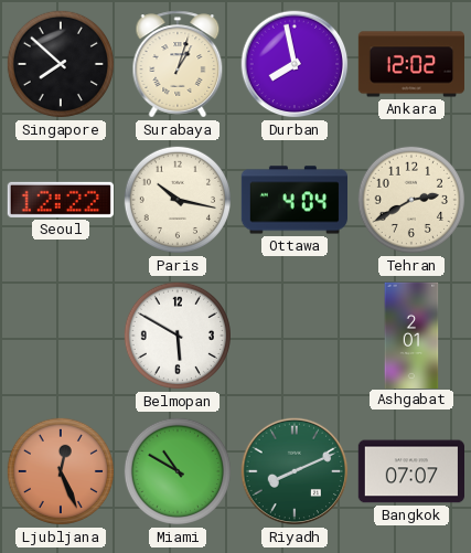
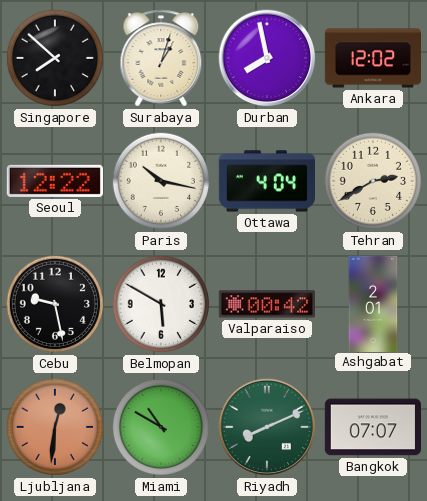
Cebu: none -> 9:28 (55, 304)
Valparaiso: none -> 00:42 (267, 304)
Ljubljana: 12:26 -> 12:31 (55, 427)
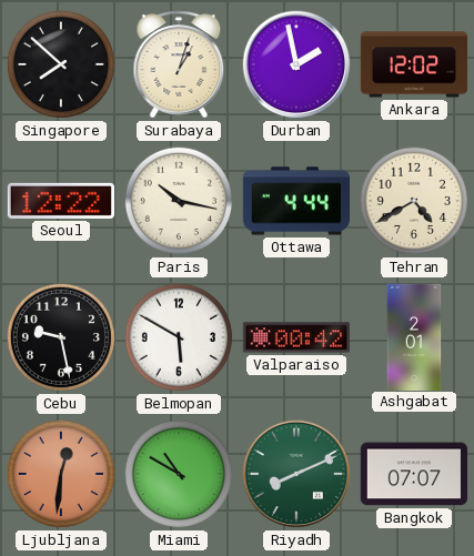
Durban: 7:58 -> 1:58 (296, 64)
Ottawa: 4:04 -> 4:44 (295, 201)
Tehran: 2:40 -> 4:40 (414, 201)
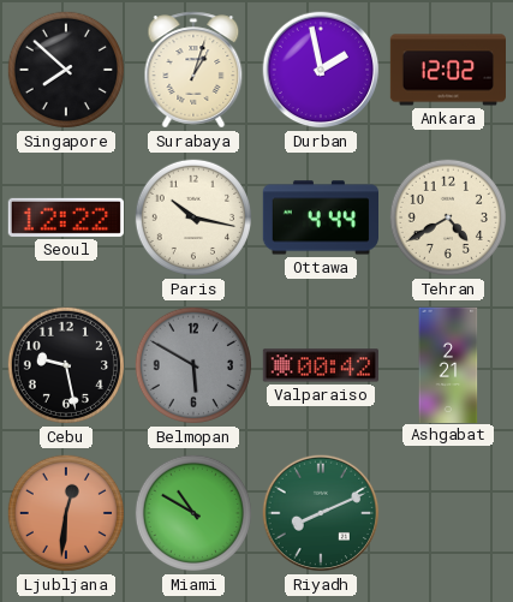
Belmopan dial: white -> grey (193, 365)
Ashgabat: 2:01 -> 2:21 (448, 364)
Bangkok: 07:07 -> none (413, 474)
